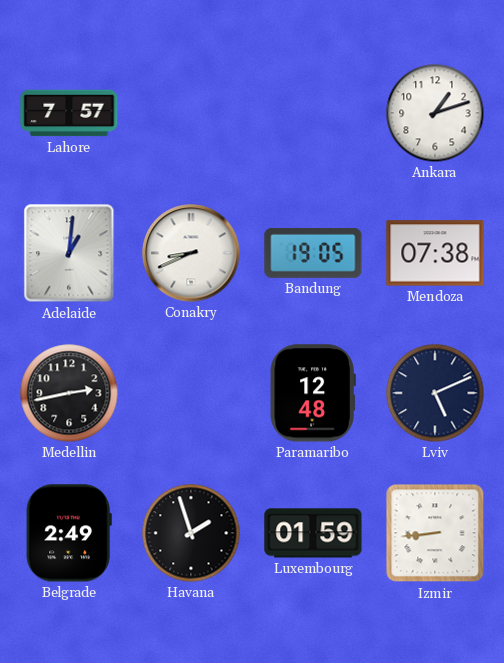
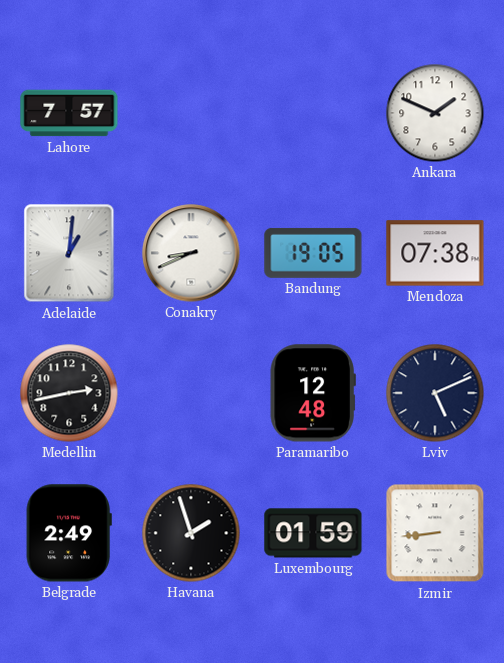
Ankara: 1:12 -> 1:49 (435, 113)
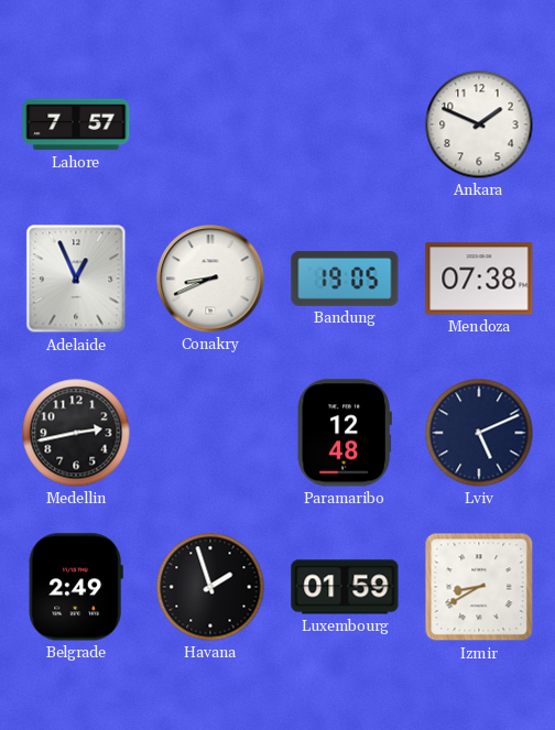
Adelaide: 1:01 -> 12:56 (76, 279)
Izmir: 8:44 -> 8:40 (479, 587)
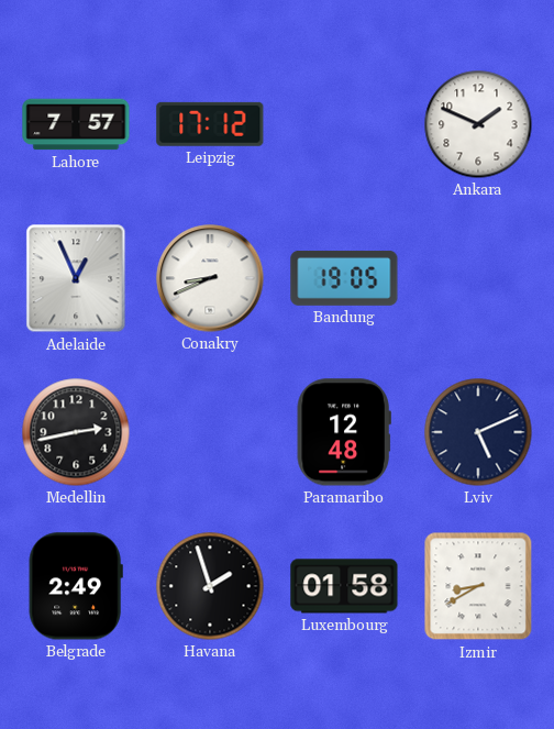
Leipzig: none -> 17:12 (210, 124)
Mendoza: 07:38 -> none (479, 279)
Luxembourg: 01:59 -> 01:58 (344, 586)
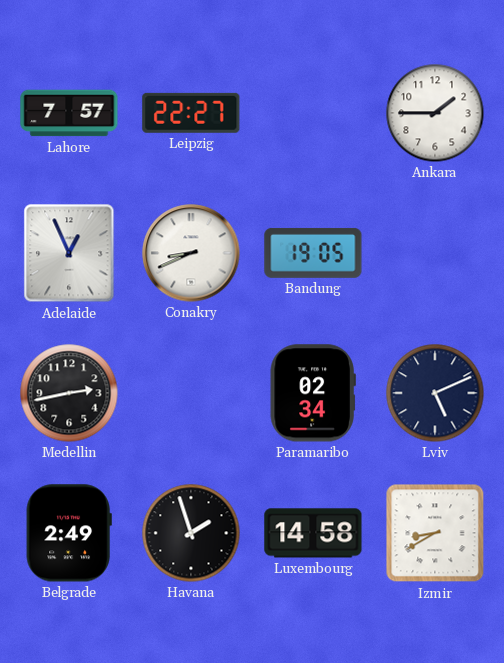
Leipzig: 17:12 -> 22:27 (191, 113)
Ankara: 1:49 -> 1:45 (435, 113)
Paramaribo: 12:48 -> 02:34 (313, 393)
Luxembourg: 01:58 -> 14:58 (313, 533)
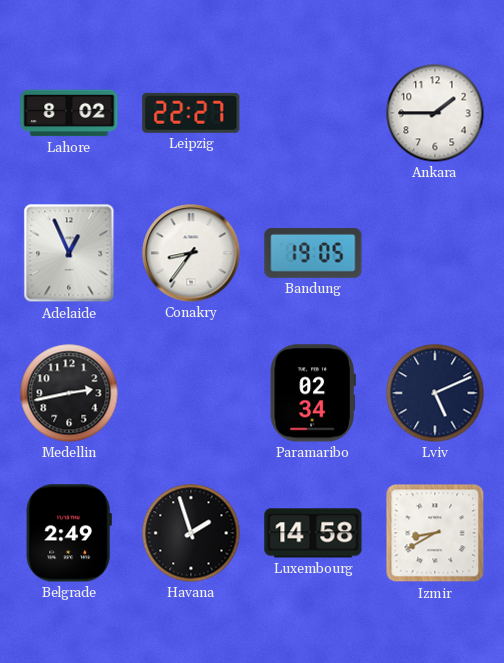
Lahore: 7:57 -> 8:02 (69, 113)
Conakry: 8:41 -> 8:36 (191, 253)
